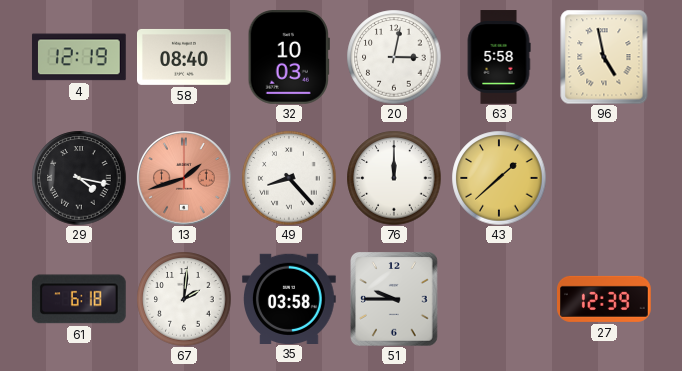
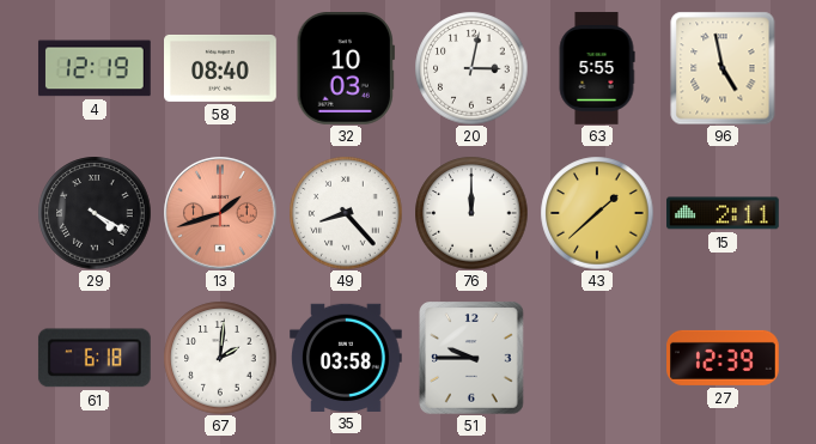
63: 5:58 -> 5:55 (597, 68)
29: 4:17 -> 4:20 (95, 213)
15: none -> 2:11 (723, 213)
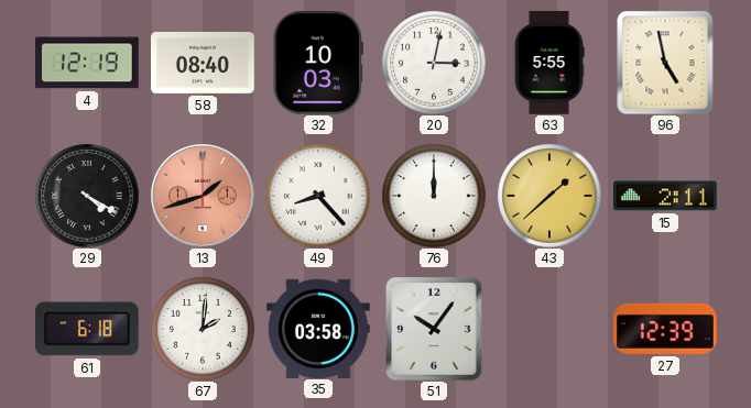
51: 9:45 -> 10:06 (435, 329)
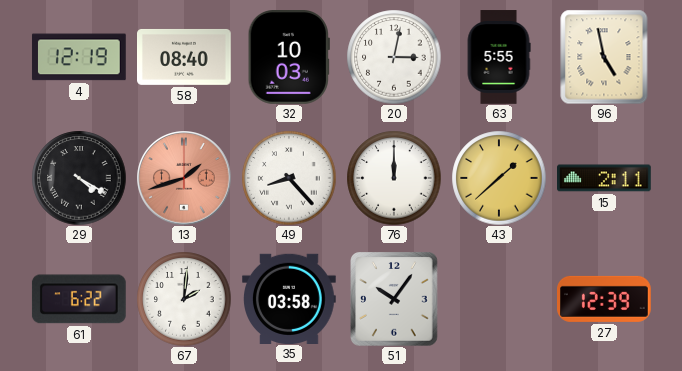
61: 6:18 -> 6:22 (79, 299)
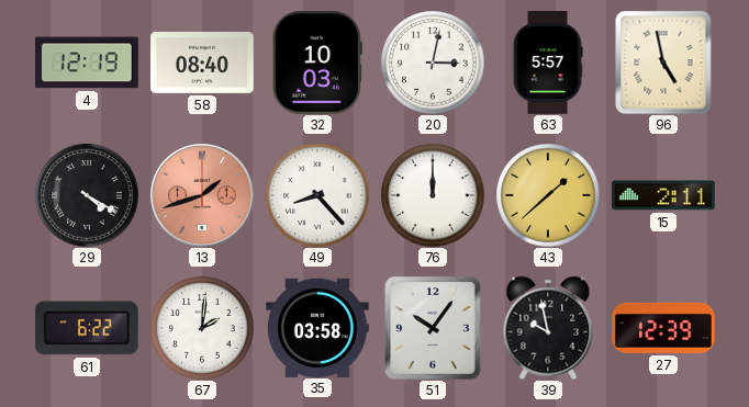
63: 5:55 -> 5:57 (548, 63)
39: none -> 9:58 (548, 328)
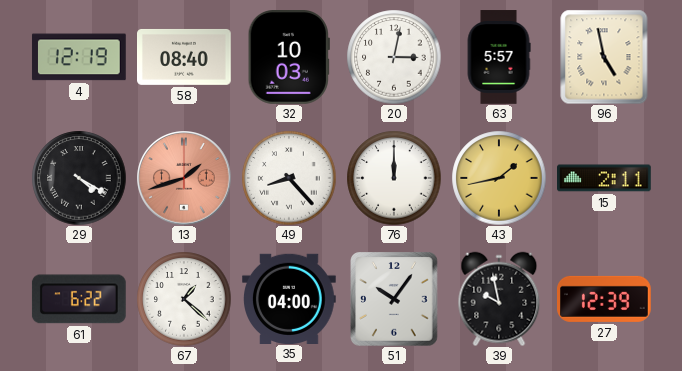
43: 1:38 -> 1:43 (499, 178)
67: 2:01 -> 1:22 (184, 299)
35: 03:58 -> 04:00 (290, 298)
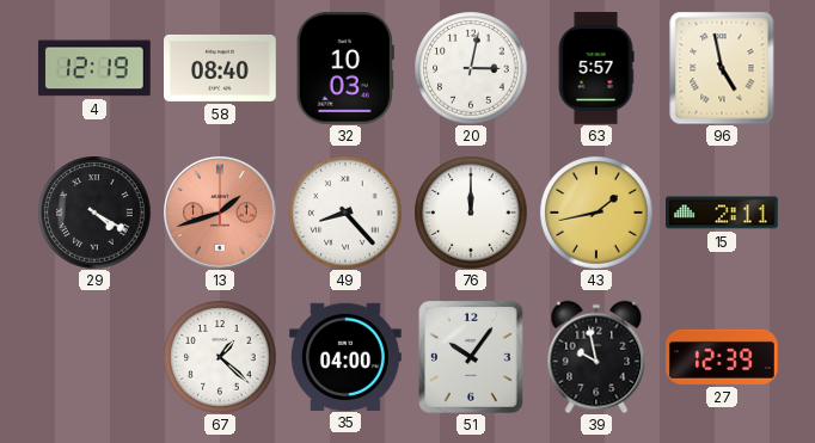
61: 6:22 -> none (79, 299)
